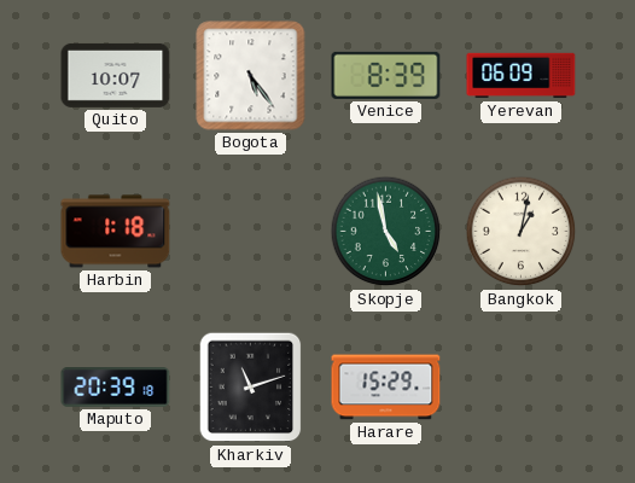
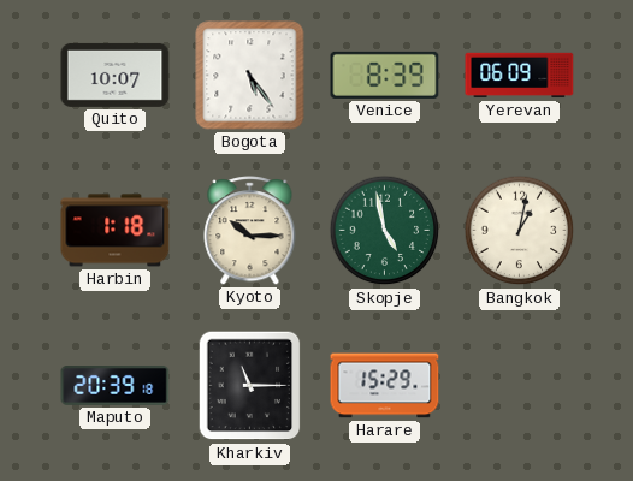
Kyoto: none -> 10:15 (250, 231)
Kharkiv: 11:12 -> 11:15 (250, 386)
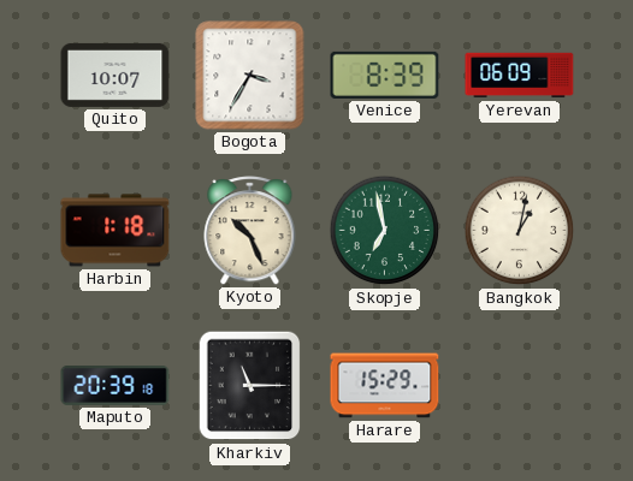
Bogota: 5:24 -> 3:35 (250, 76)
Kyoto: 10:15 -> 10:26 (250, 231)
Skopje: 4:58 -> 6:58 (385, 231)
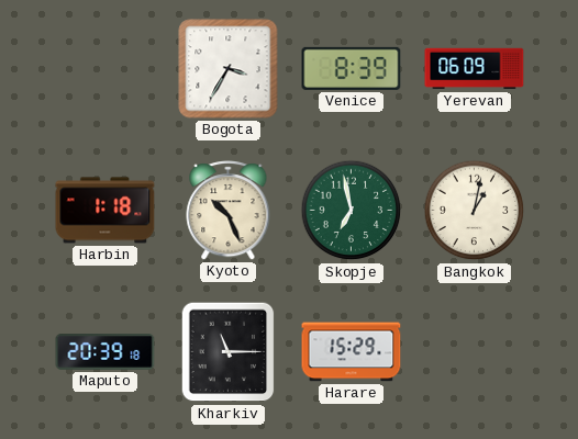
Quito: 10:07 -> none (116, 75)
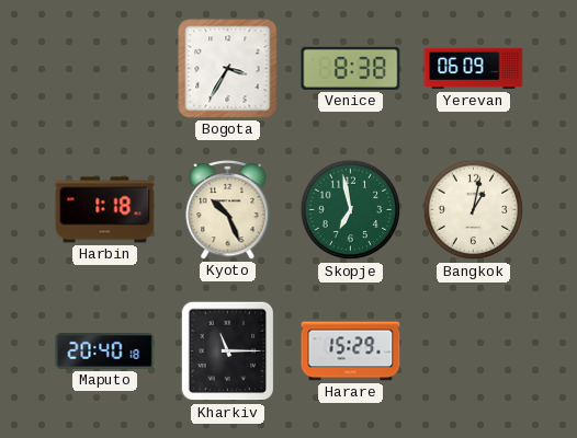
Venice: 8:39 -> 8:38 (351, 68)
Maputo: 20:39 -> 20:40 (105, 351)
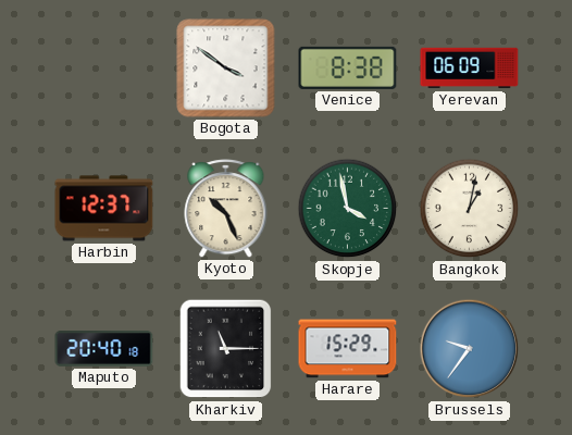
Bogota: 3:35 -> 3:51 (226, 69)
Harbin: 1:18 -> 12:37 (104, 209)
Skopje: 6:58 -> 3:58 (348, 209)
Brussels: none -> 9:36 (470, 349)
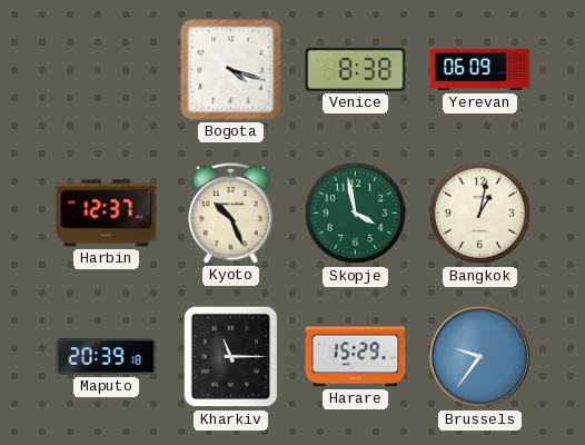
Bogota: 3:51 -> 4:18 (231, 70)
Maputo: 20:40 -> 20:39 (107, 357)
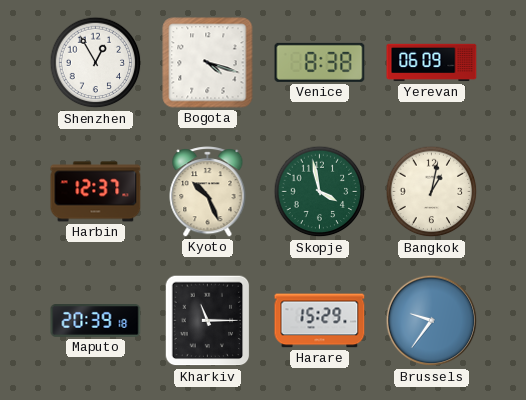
Shenzhen: none -> 12:55 (96, 63)
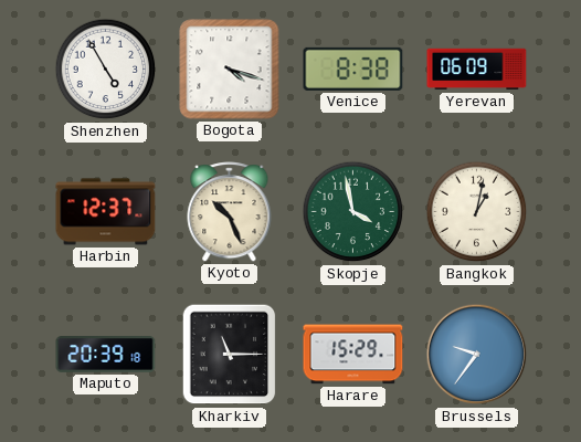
Shenzhen: 12:55 -> 4:55 (106, 70)
